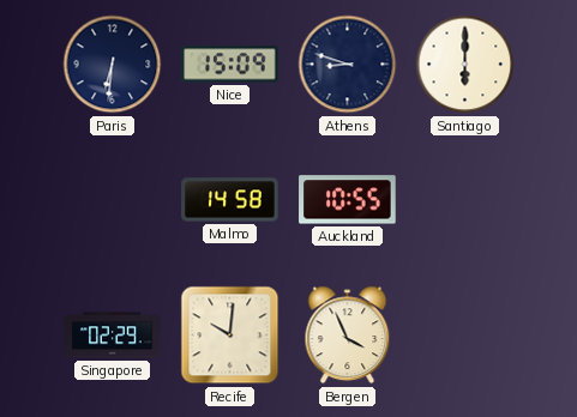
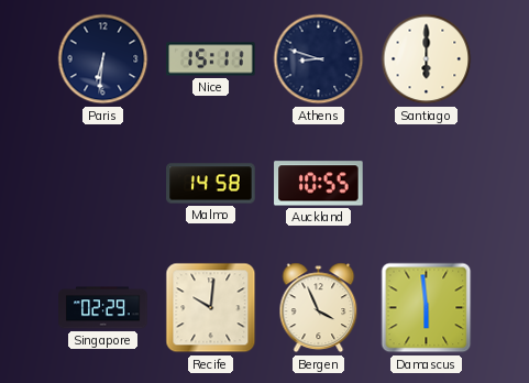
Nice: 15:09 -> 15:11 (211, 59)
Damascus: none -> 5:59 (427, 308)
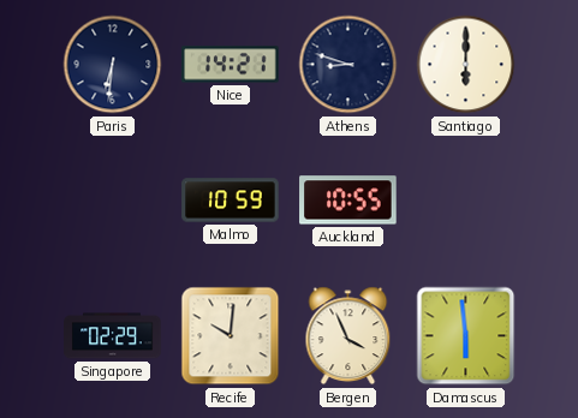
Nice: 15:11 -> 14:21 (231, 65)
Malmo: 14:58 -> 10:59 (231, 201)
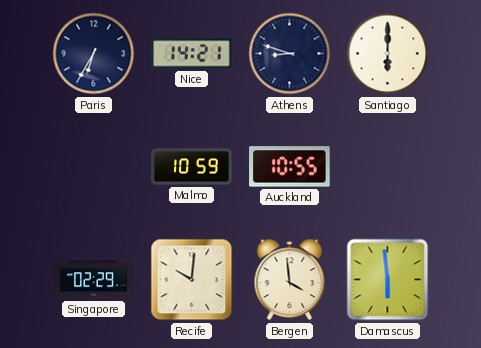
Paris: 6:31 -> 6:35 (94, 54)
Bergen: 3:56 -> 3:59 (290, 280)
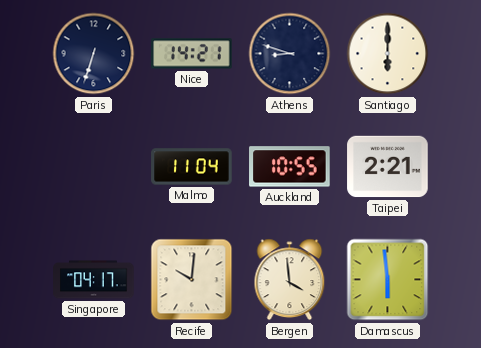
Paris: 6:35 -> 6:33 (94, 54)
Malmo: 10:59 -> 11:04 (192, 167)
Taipei: none -> 2:21 (388, 167)
Singapore: 02:29 -> 04:17 (94, 280)
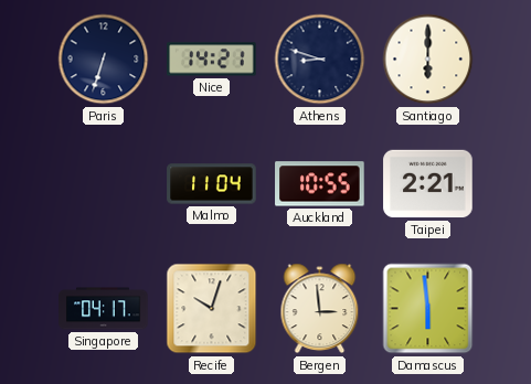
Recife: 10:01 -> 10:03 (212, 309)
Bergen: 3:59 -> 2:59 (320, 309)
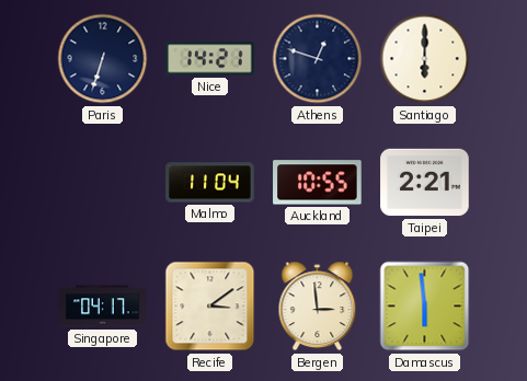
Athens: 8:48 -> 12:48 (318, 59)
Recife: 10:03 -> 3:09 (210, 307)
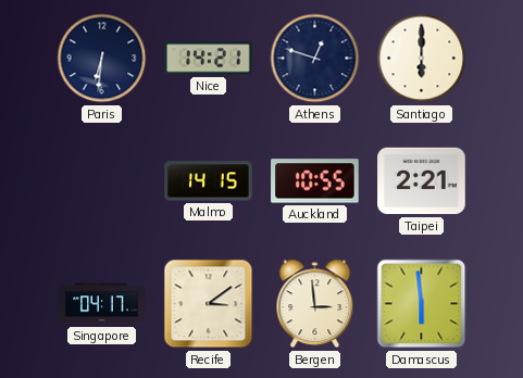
Paris: 6:33 -> 6:31 (102, 59)
Malmo: 11:04 -> 14:15 (209, 181)
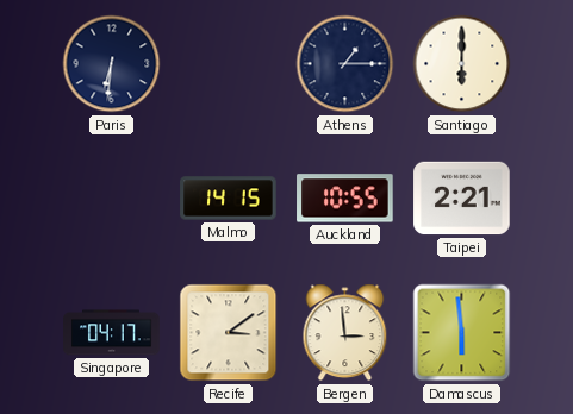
Nice: 14:21 -> none (209, 59)
Athens: 12:48 -> 1:15 (345, 64)
